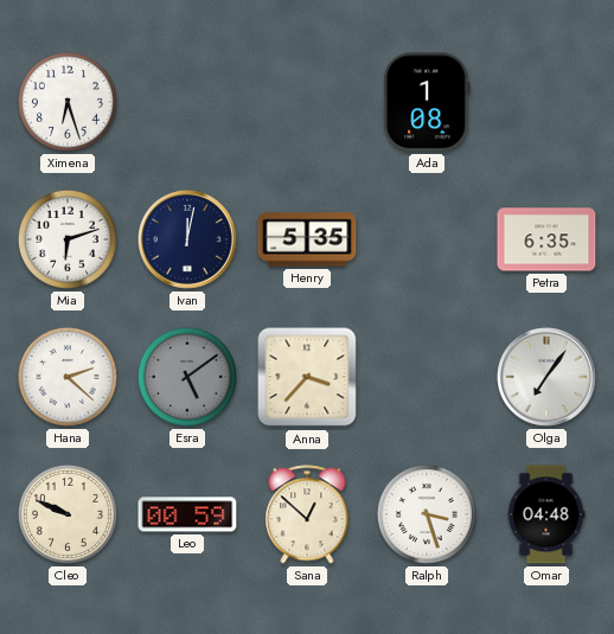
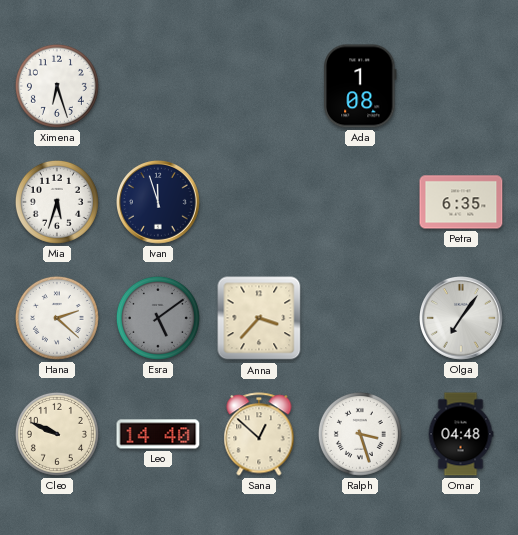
Mia: 6:12 -> 5:33 (57, 202)
Ivan: 12:02 -> 11:57 (159, 203)
Henry: 5:35 -> none (307, 239)
Leo: 00:59 -> 14:40 (158, 434)
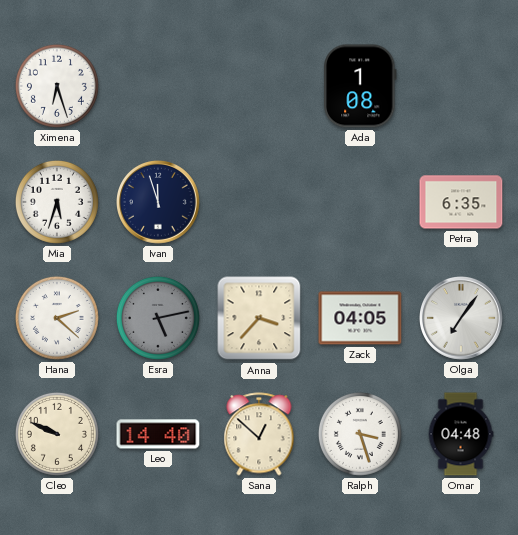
Esra: 5:09 -> 5:13 (158, 318)
Zack: none -> 04:05 (360, 318)
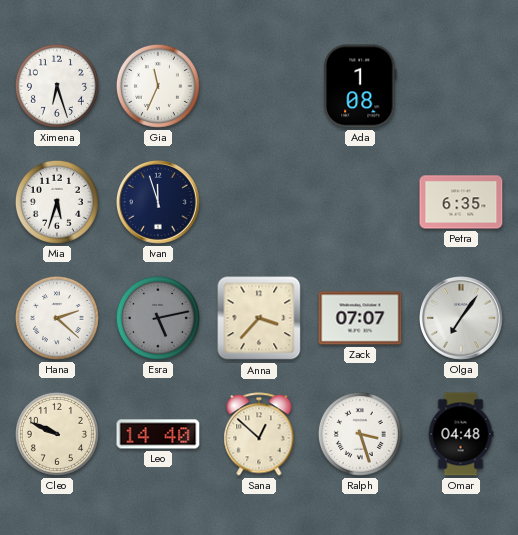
Gia: none -> 11:34 (158, 86)
Zack: 04:05 -> 07:07 (360, 318)
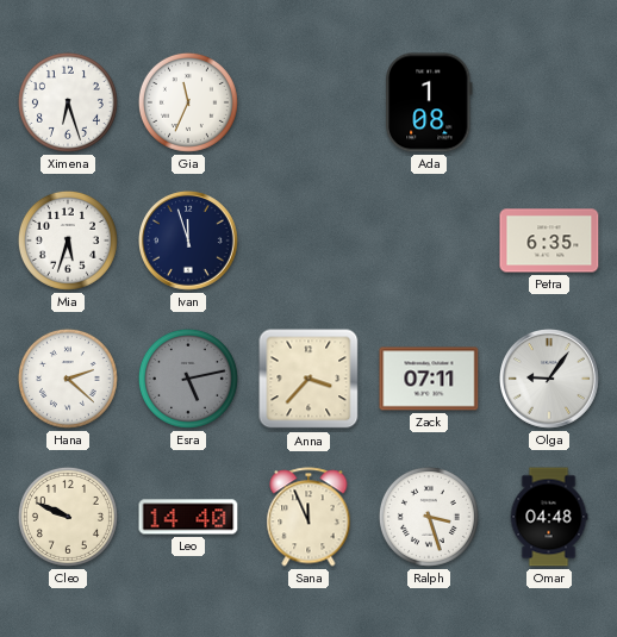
Zack: 07:07 -> 07:11 (429, 379)
Olga: 7:06 -> 9:06 (550, 380)
Sana: 12:52 -> 11:56 (308, 517)
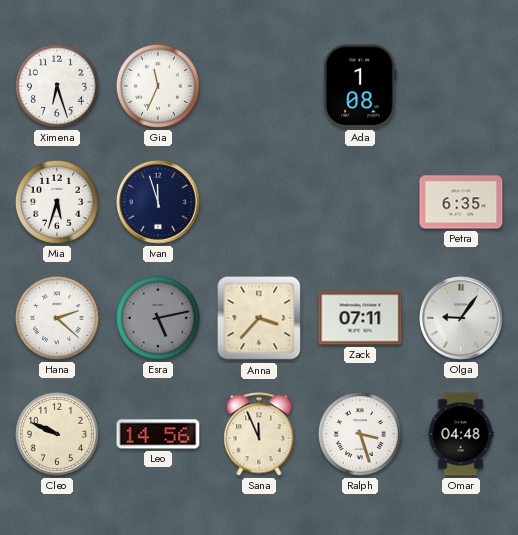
Leo: 14:40 -> 14:56 (158, 434)
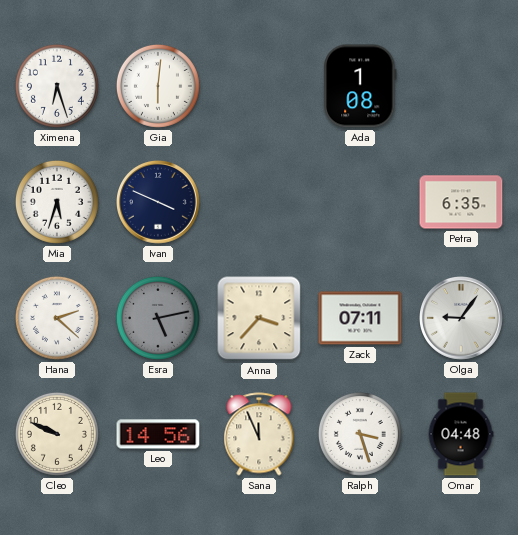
Gia: 11:34 -> 6:01 (158, 86)
Ivan: 11:57 -> 3:49 (159, 203)
